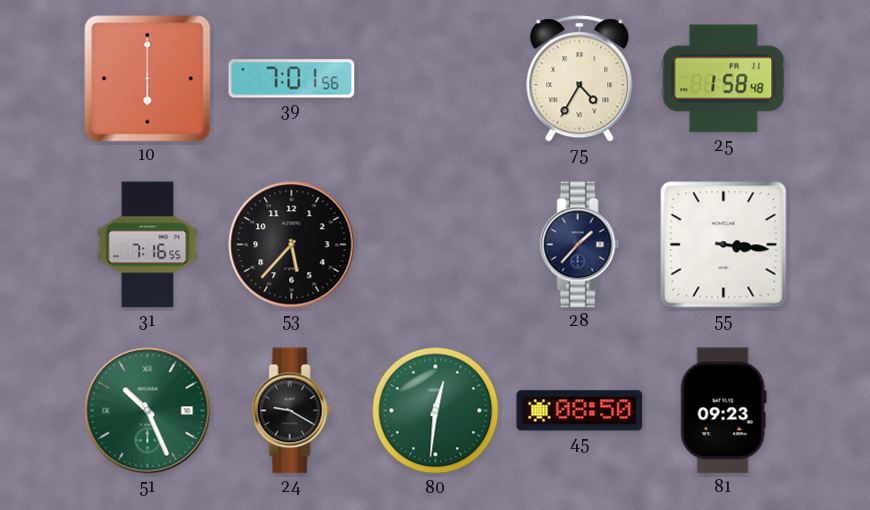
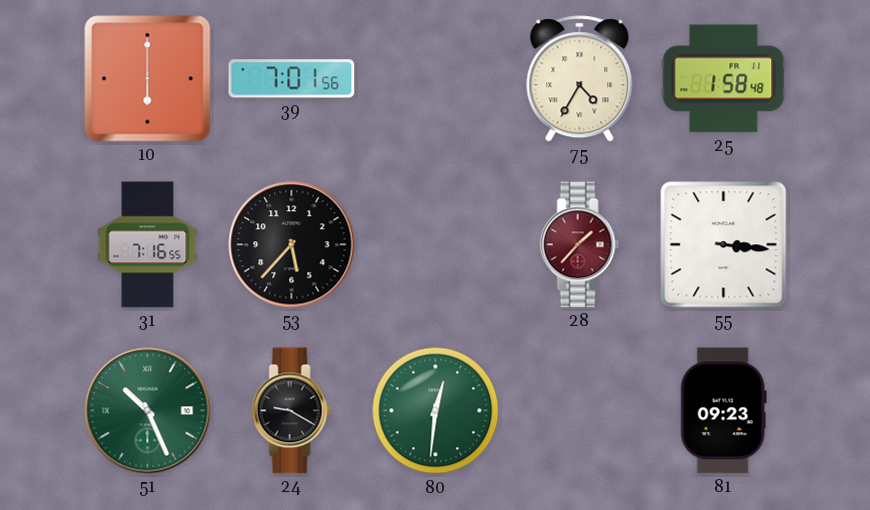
28 dial: navy -> burgundy (580, 245)
45: 08:50 -> none (580, 411)
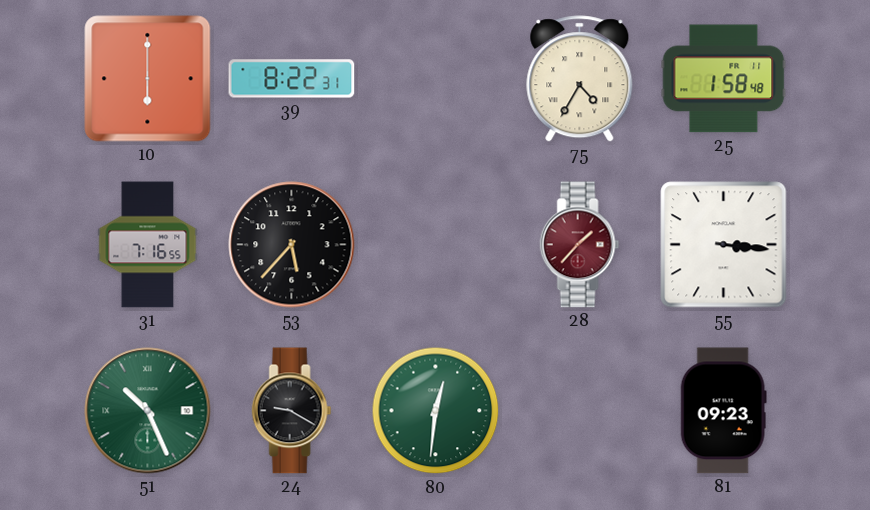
39: 7:01 -> 8:22 (292, 79)
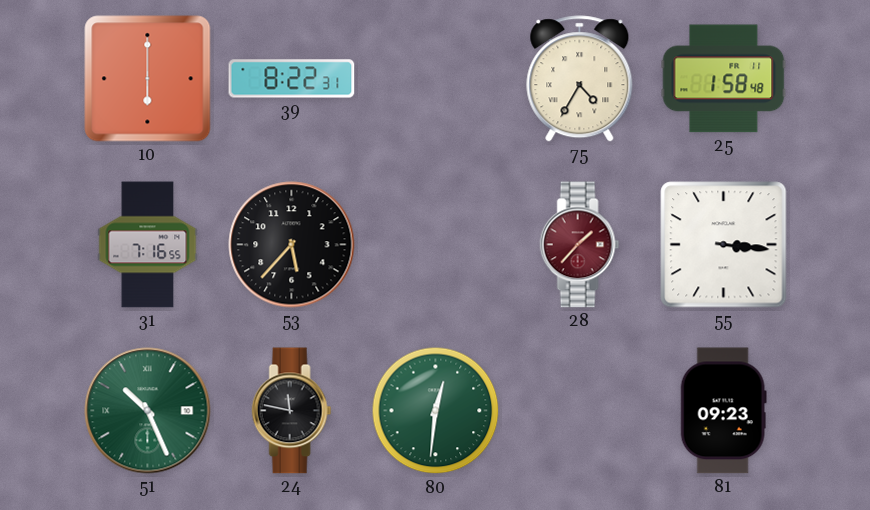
24: 9:20 -> 11:47 (292, 411)
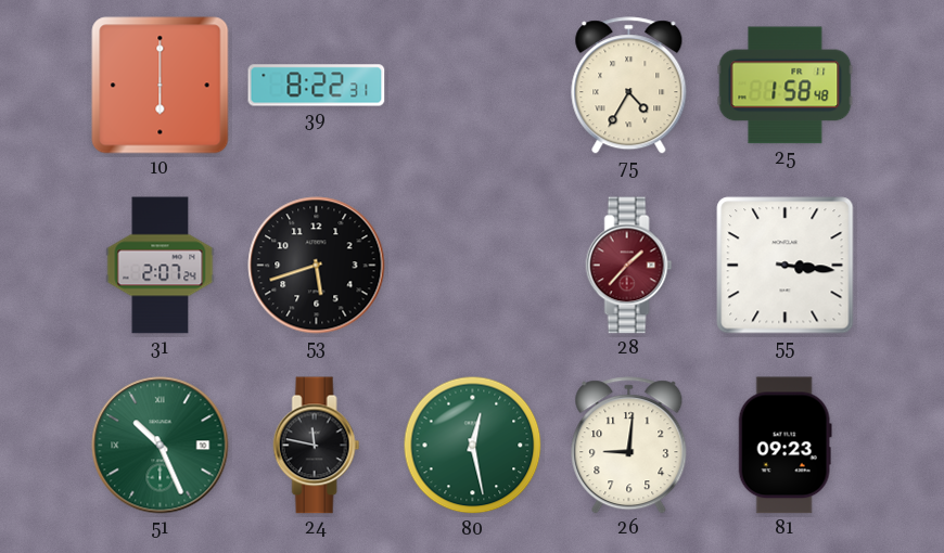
31: 7:16 -> 2:07 (161, 266)
53: 5:37 -> 5:42 (317, 266)
80: 12:31 -> 12:28 (473, 446)
26: none -> 9:01 (629, 446)
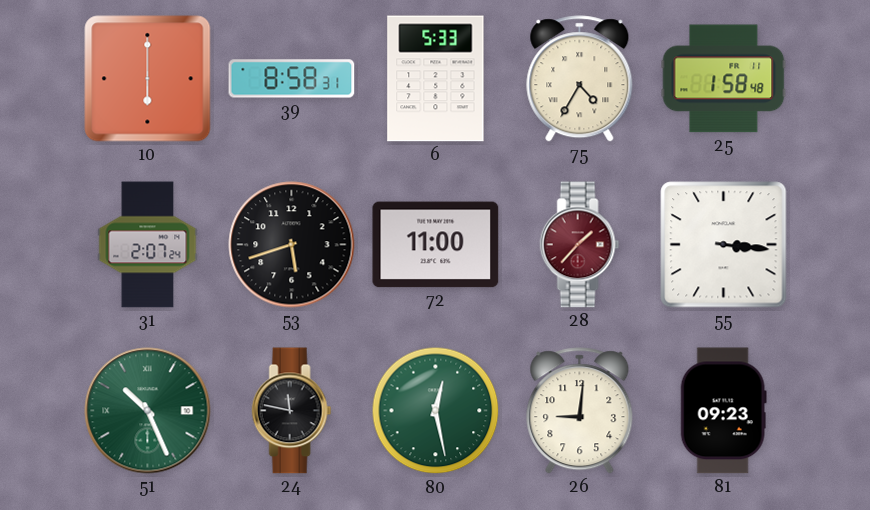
39: 8:22 -> 8:58 (292, 79)
6: none -> 5:33 (436, 79)
72: none -> 11:00 (436, 245)
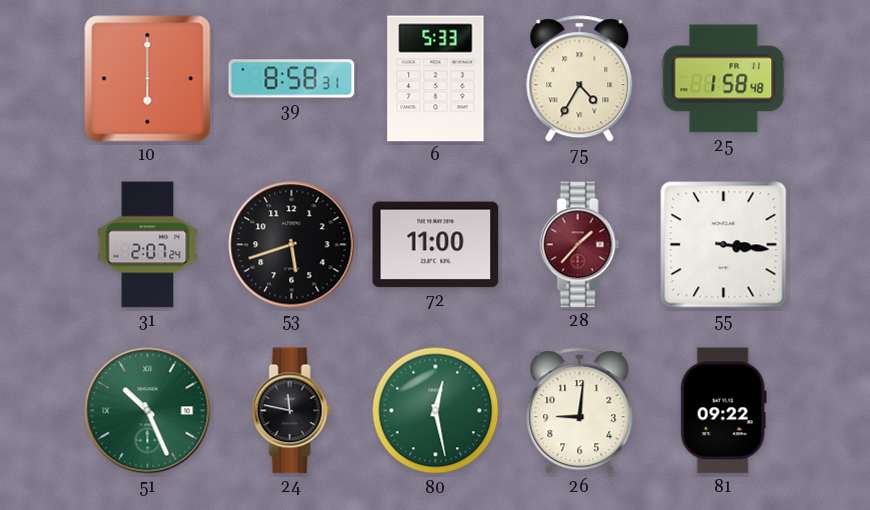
81: 09:23 -> 09:22 (723, 411)
